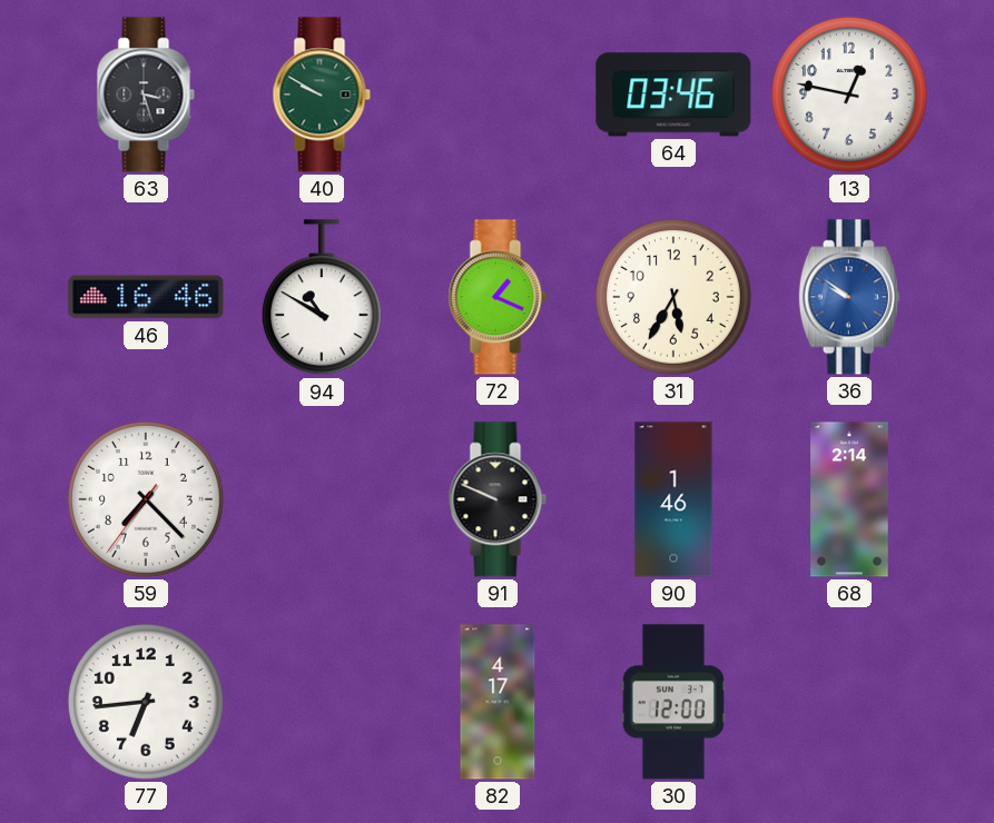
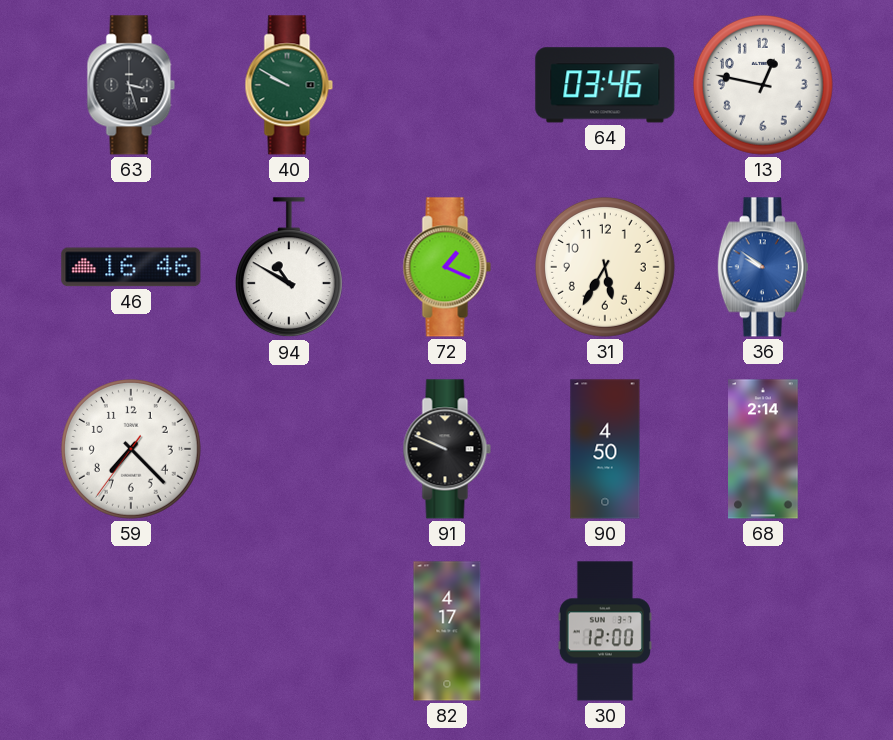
90: 1:46 -> 4:50 (605, 449)
77: 6:44 -> none (146, 702)
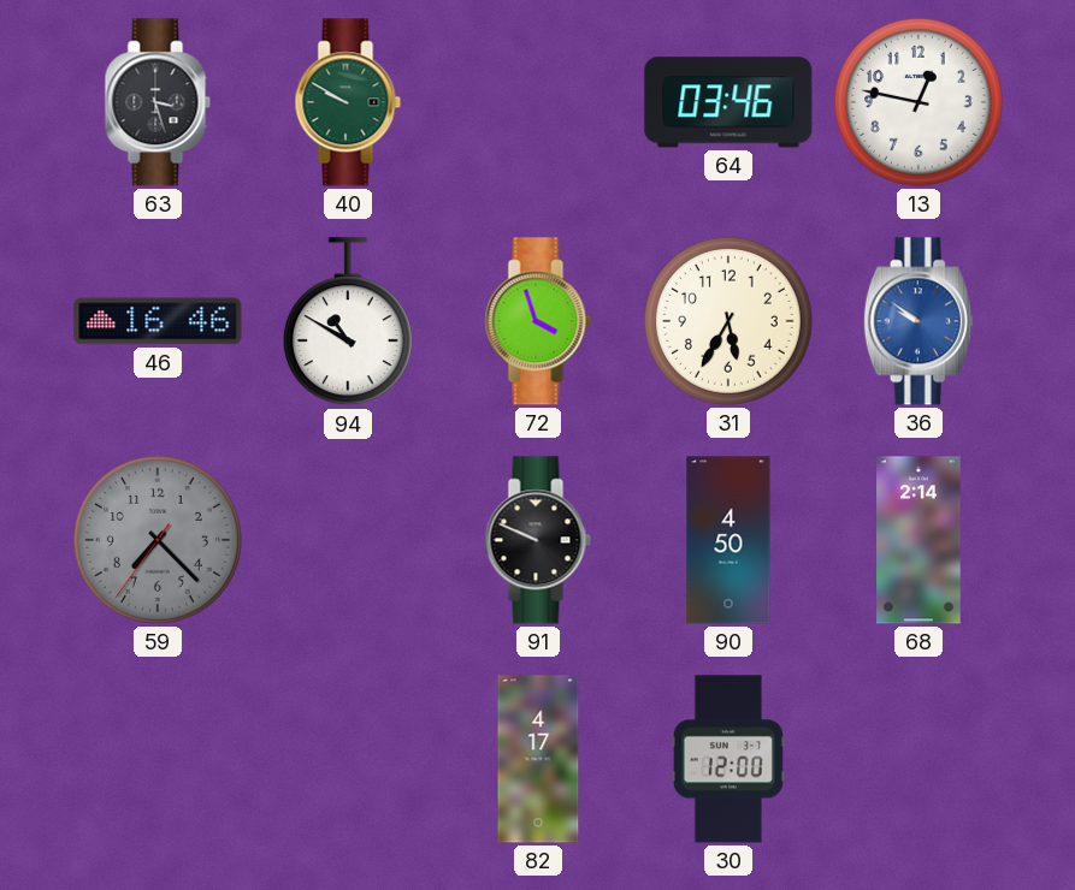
72: 1:19 -> 3:57 (538, 321)
59 dial: white -> grey (158, 540)
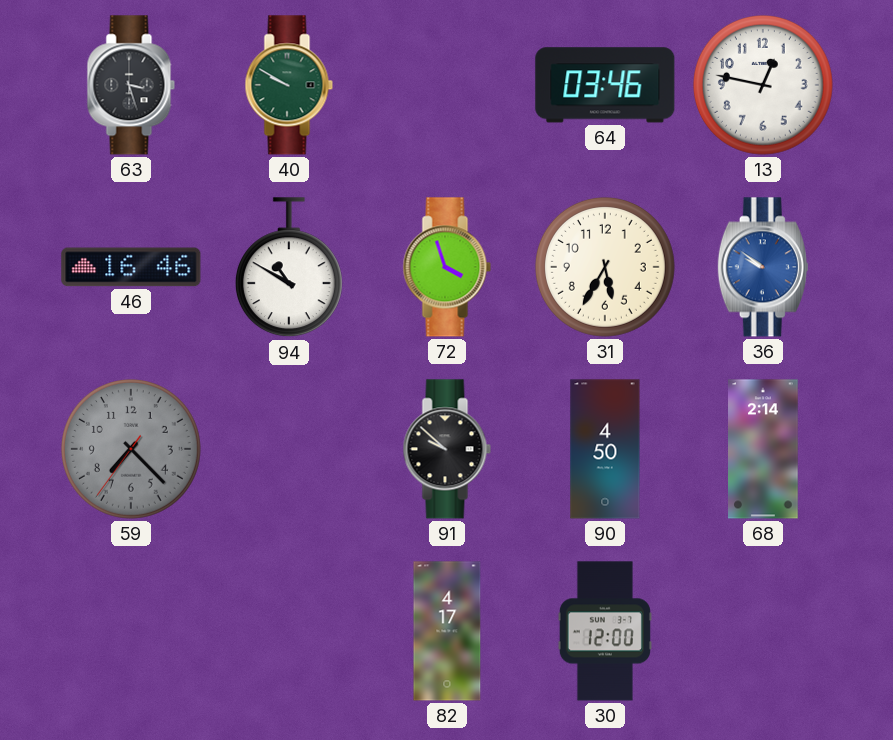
91: 9:49 -> 9:52 (447, 449)
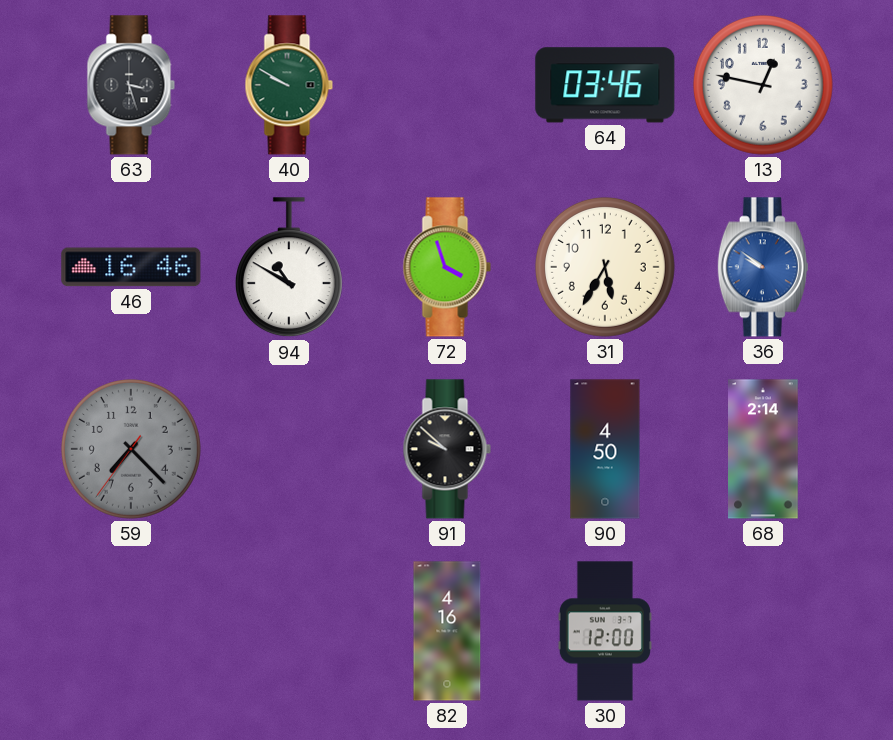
82: 4:17 -> 4:16 (447, 631)
